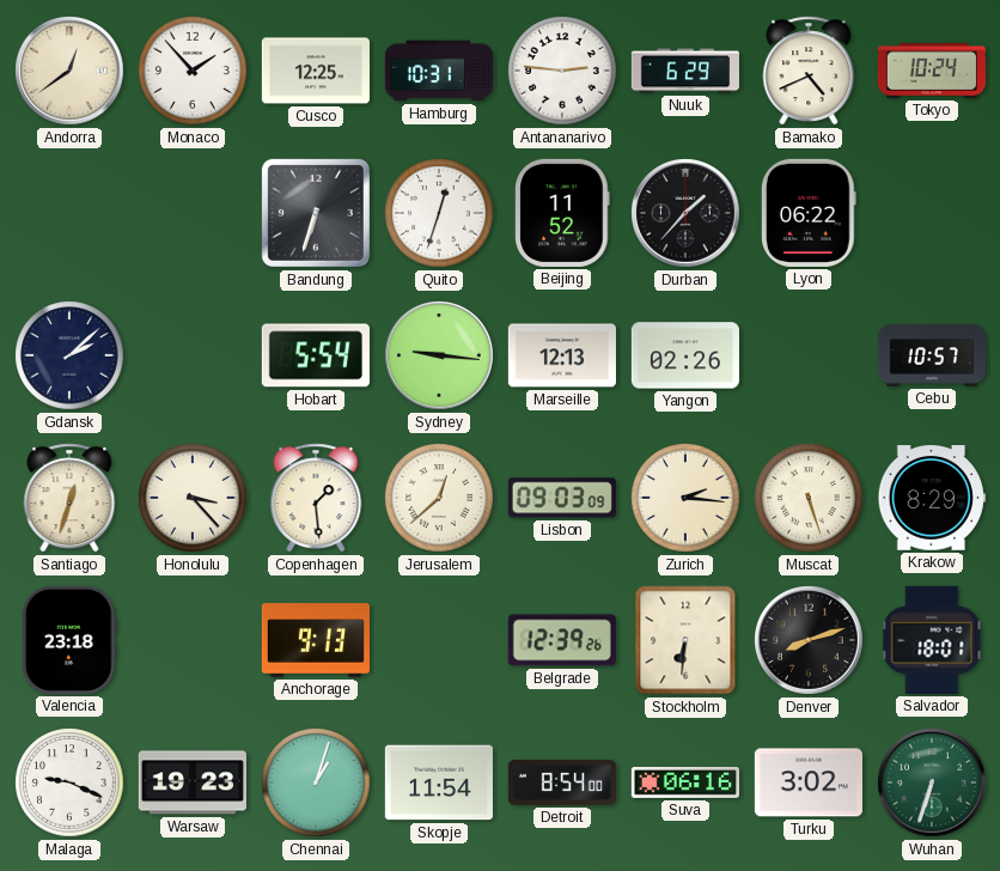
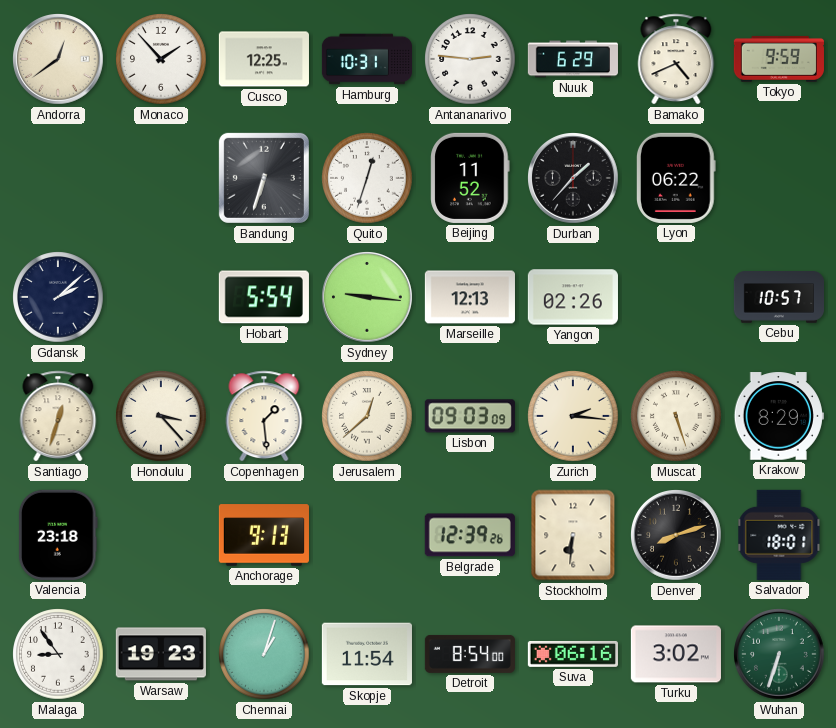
Tokyo: 10:24 -> 9:59 (779, 59)
Malaga: 9:19 -> 8:54 (58, 654)
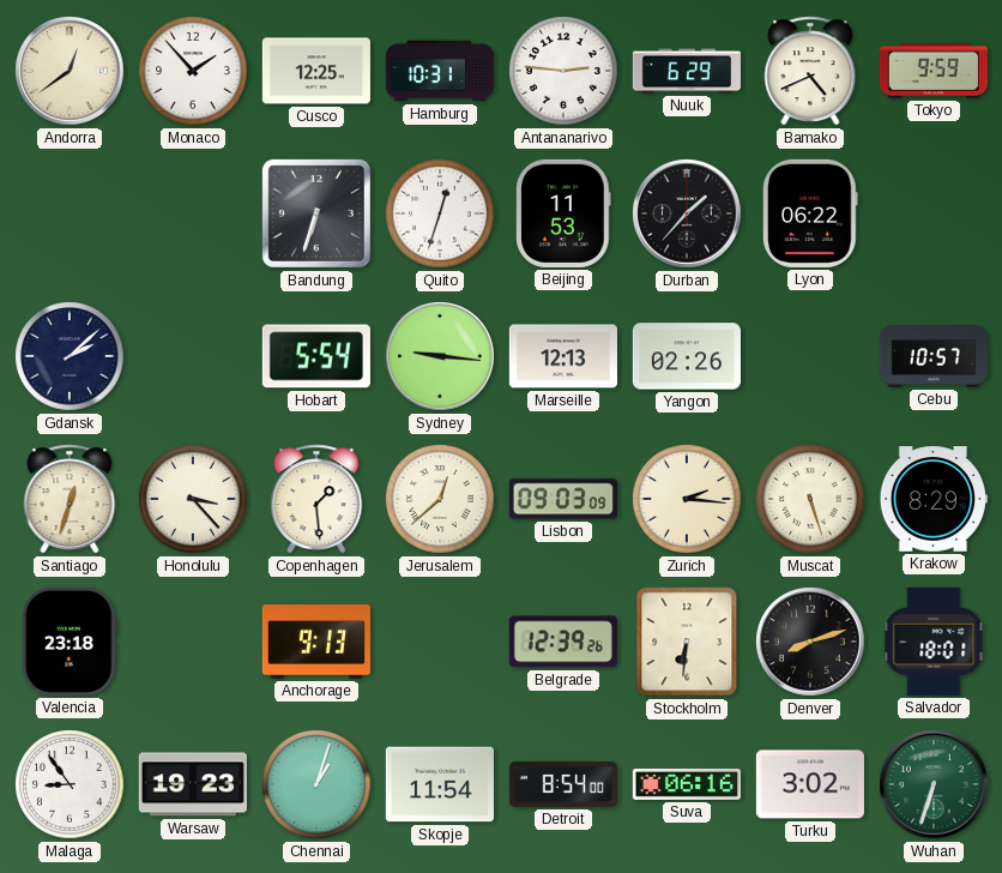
Beijing: 11:52 -> 11:53 (563, 213)
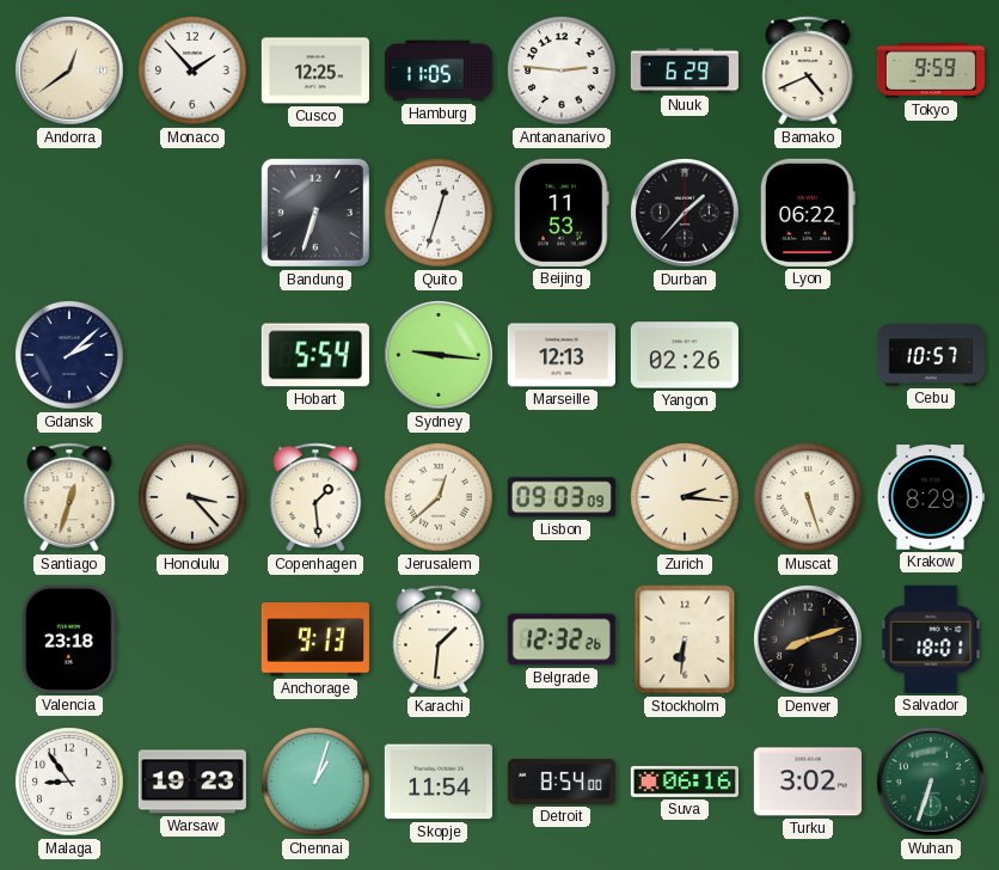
Hamburg: 10:31 -> 11:05 (437, 71)
Karachi: none -> 1:31 (439, 639)
Belgrade: 12:39 -> 12:32 (562, 639)
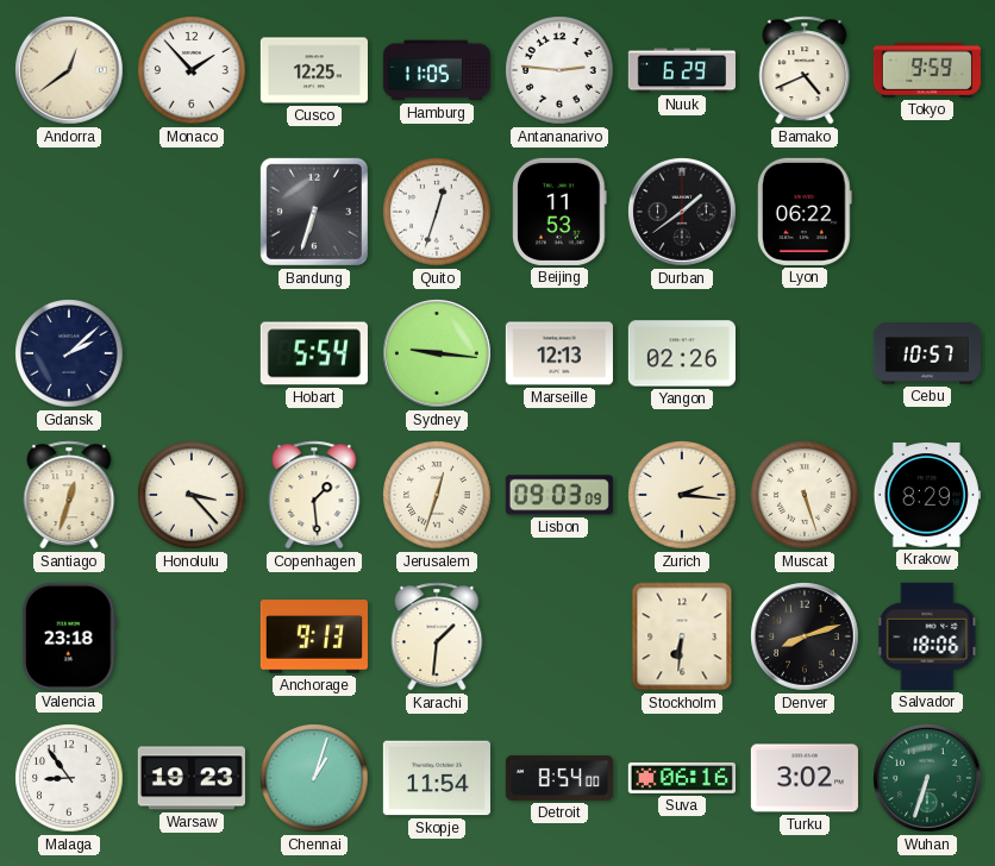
Durban: 1:37 -> 1:39 (682, 212)
Jerusalem: 12:38 -> 12:33 (437, 495)
Belgrade: 12:32 -> none (562, 639)
Salvador: 18:01 -> 18:06 (927, 636)
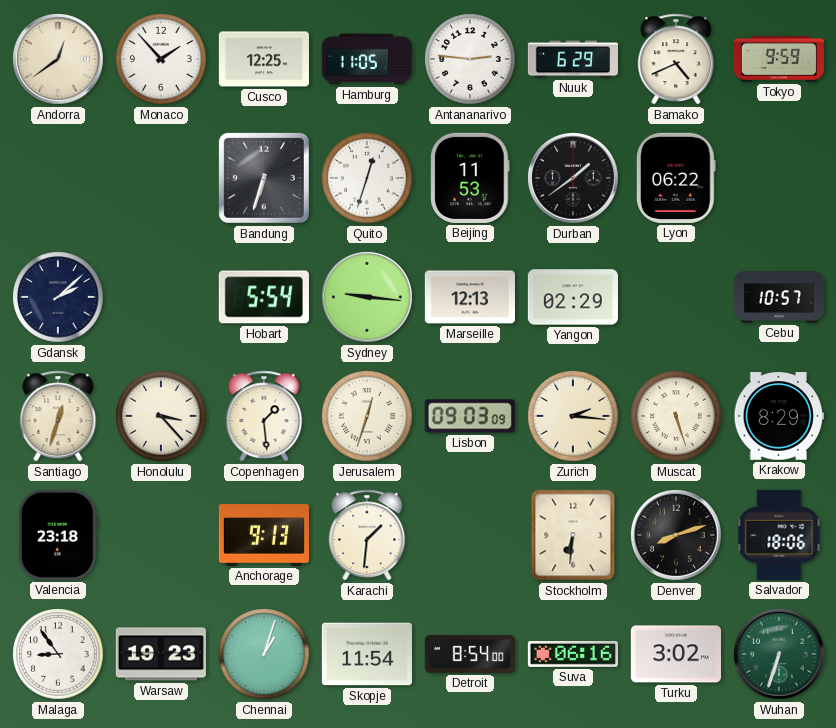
Yangon: 02:26 -> 02:29 (573, 297)
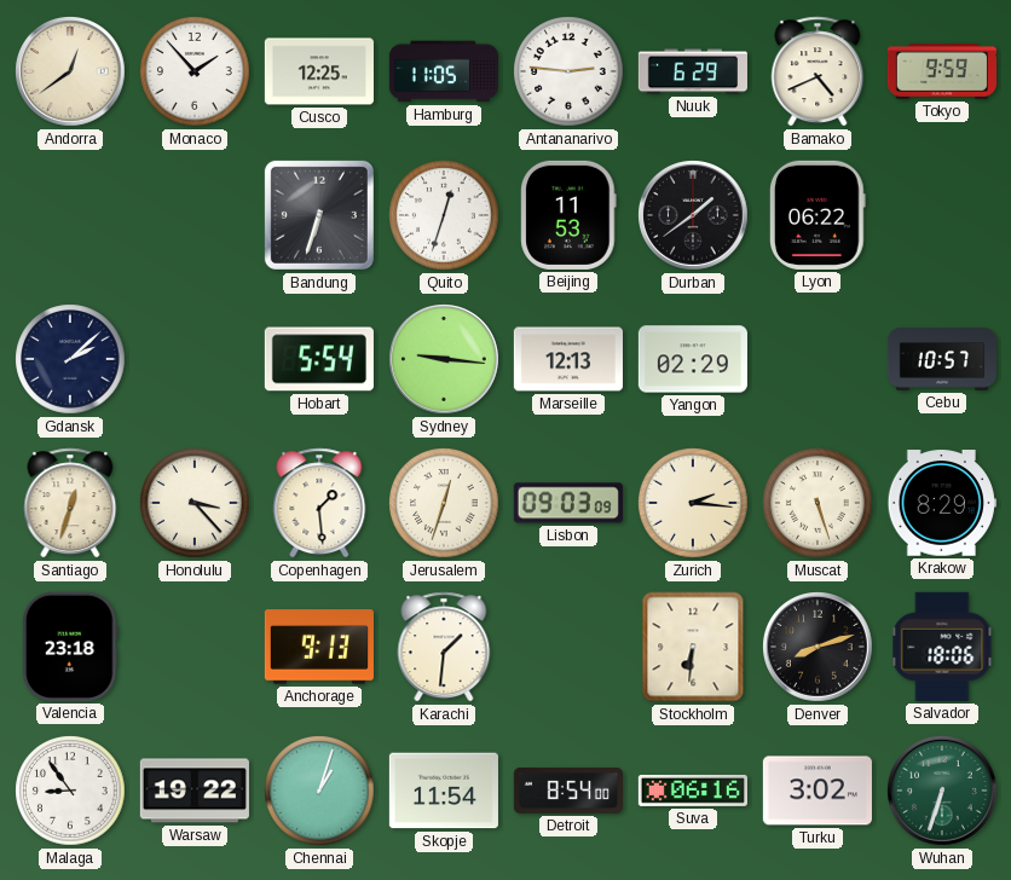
Warsaw: 19:23 -> 19:22 (195, 791)
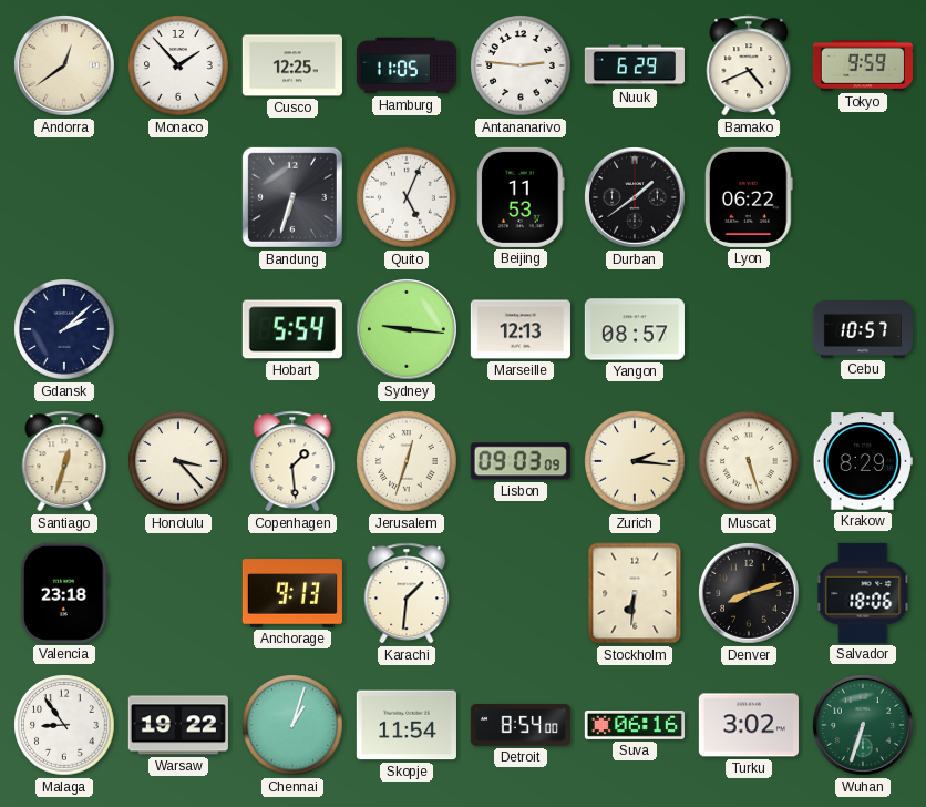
Quito: 12:33 -> 5:04 (407, 197)
Yangon: 02:29 -> 08:57 (635, 329)
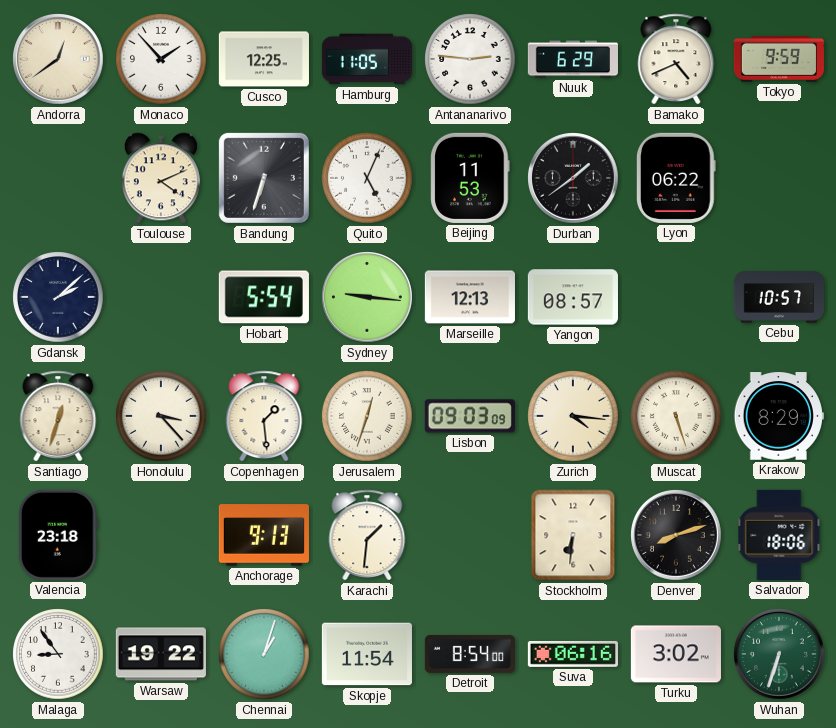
Toulouse: none -> 4:11 (161, 178)
Zurich: 2:16 -> 4:16 (573, 416)
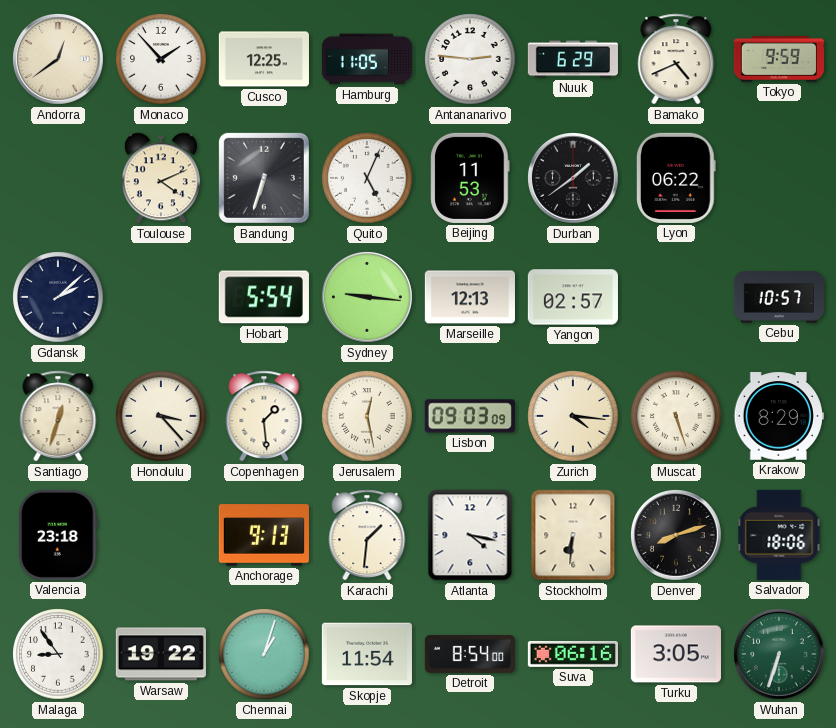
Yangon: 08:57 -> 02:57 (573, 297)
Jerusalem: 12:33 -> 12:28 (367, 416)
Atlanta: none -> 4:17 (470, 535)
Turku: 3:02 -> 3:05 (676, 654)
